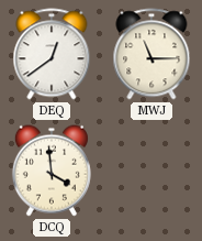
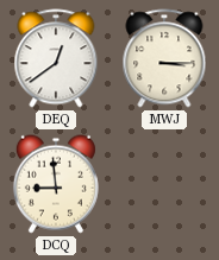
MWJ: 11:15 -> 3:15 (164, 58)
DCQ: 3:59 -> 8:59 (56, 184)
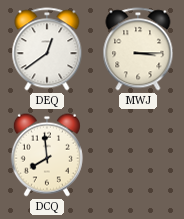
DCQ: 8:59 -> 7:59 (47, 155)
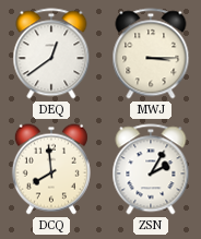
ZSN: none -> 2:05 (151, 169)
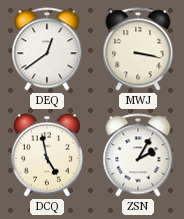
MWJ: 3:15 -> 3:17 (138, 49)
DCQ: 7:59 -> 4:58 (47, 155)
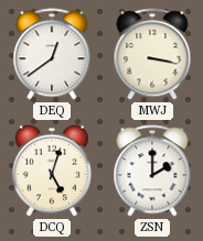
DCQ: 4:58 -> 5:03 (52, 171)
ZSN: 2:05 -> 2:00 (152, 171)
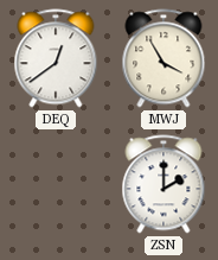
MWJ: 3:17 -> 3:55 (163, 58)
DCQ: 5:03 -> none (52, 171)
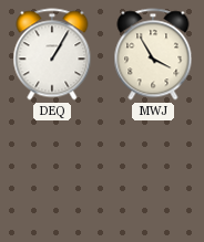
DEQ: 12:39 -> 1:05 (52, 54)
ZSN: 2:00 -> none (163, 184)
